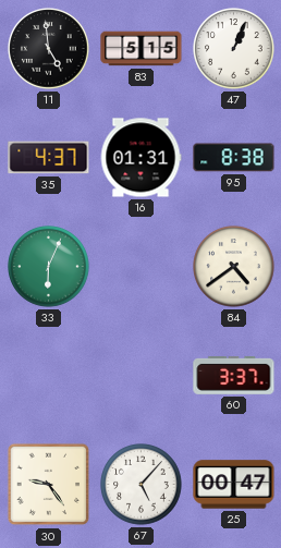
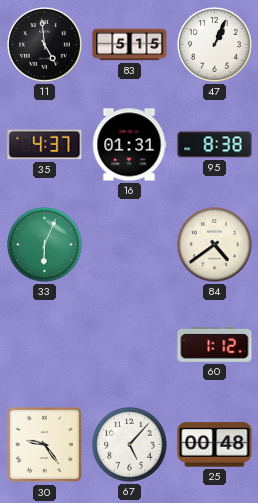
60: 3:37 -> 1:12 (215, 344)
25: 00:47 -> 00:48 (215, 445)
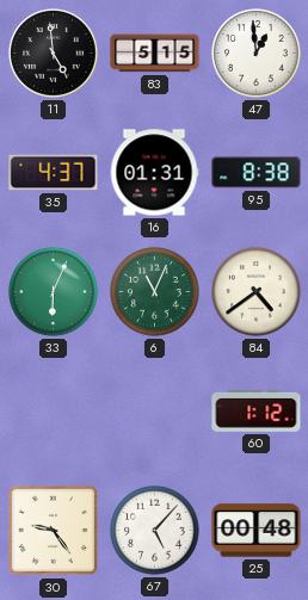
47: 1:04 -> 12:59 (257, 54)
6: none -> 11:04 (155, 292)
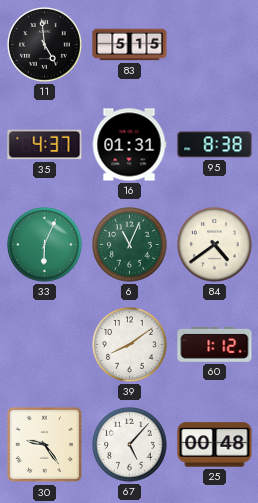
47: 12:59 -> none (257, 54)
39: none -> 8:09 (130, 345)
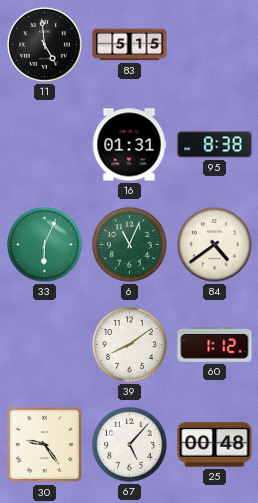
35: 4:37 -> none (45, 145)
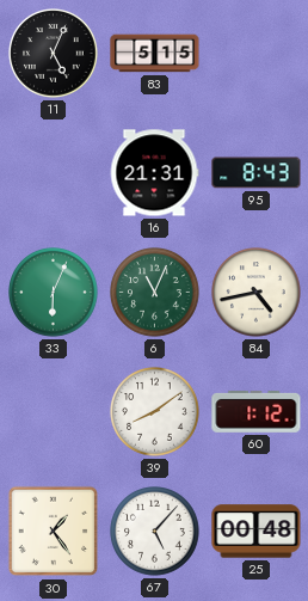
11: 4:59 -> 5:04 (54, 54)
16: 01:31 -> 21:31 (154, 173)
95: 8:38 -> 8:43 (257, 173)
84: 4:39 -> 4:43 (257, 293)
30: 9:24 -> 1:24 (54, 532)
